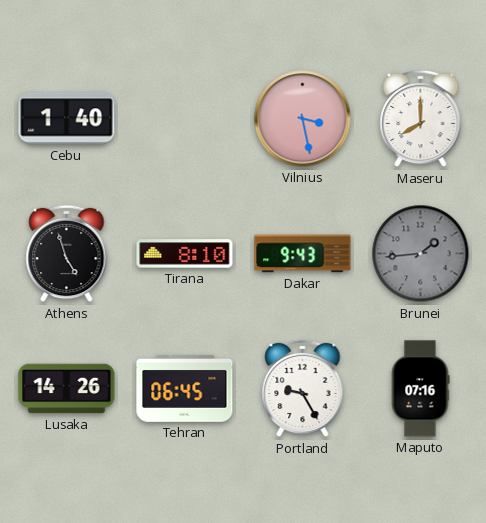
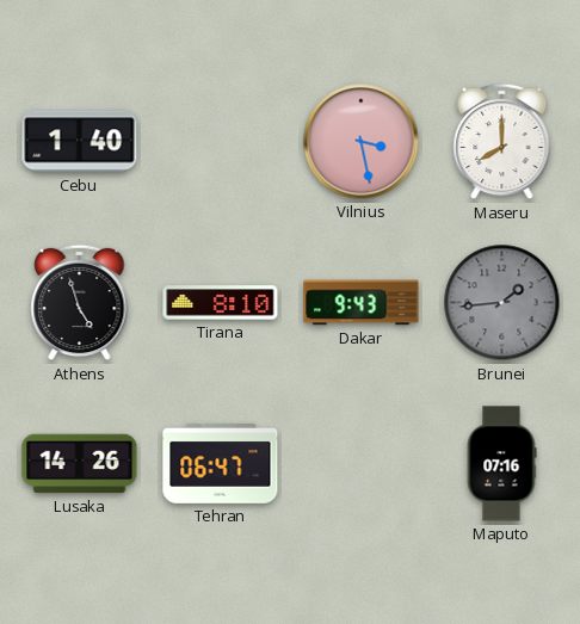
Tehran: 06:45 -> 06:47 (221, 464)
Portland: 9:25 -> none (303, 389)
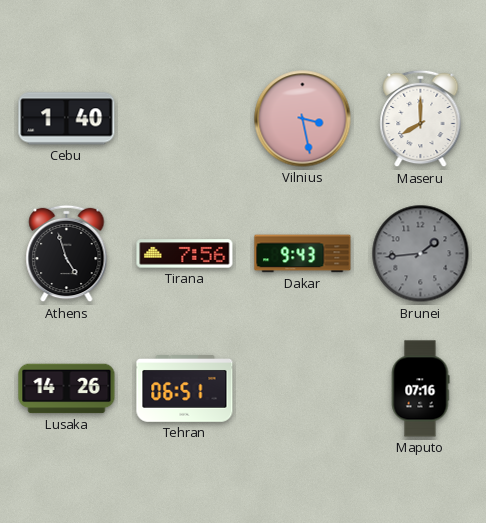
Tirana: 8:10 -> 7:56 (185, 254)
Tehran: 06:47 -> 06:51 (185, 389)
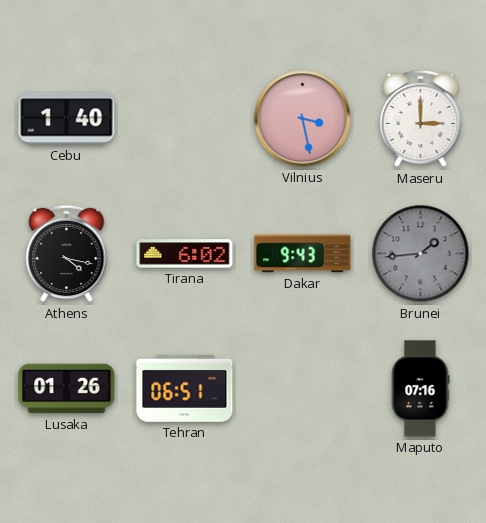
Maseru: 8:00 -> 3:00 (421, 119)
Athens: 4:57 -> 4:17 (67, 254)
Tirana: 7:56 -> 6:02 (185, 254)
Lusaka: 14:26 -> 01:26 (67, 389)
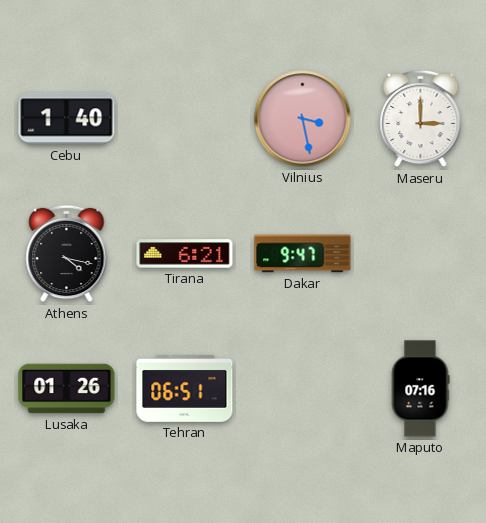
Tirana: 6:02 -> 6:21 (185, 254)
Dakar: 9:43 -> 9:47 (303, 254)
Brunei: 1:44 -> none (421, 254)
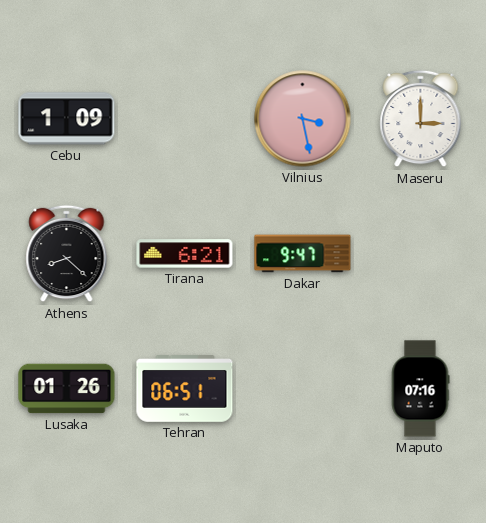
Cebu: 1:40 -> 1:09 (67, 119)
Athens: 4:17 -> 8:22 (67, 254)
